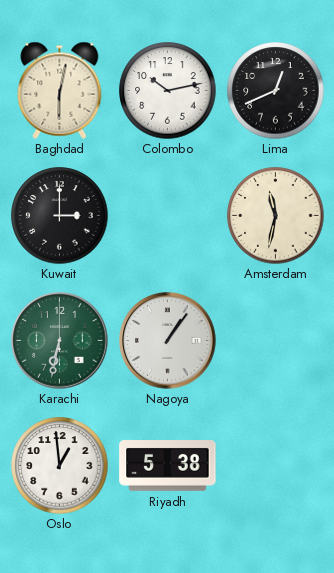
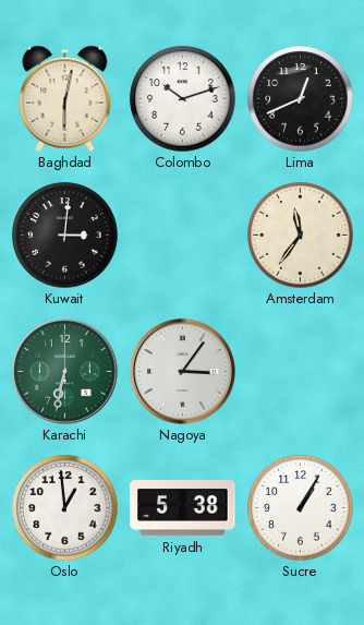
Colombo: 10:13 -> 10:12 (183, 99)
Kuwait: 3:00 -> 3:01 (65, 236)
Amsterdam: 11:32 -> 11:36 (301, 236)
Nagoya: 1:06 -> 3:06 (183, 372)
Sucre: none -> 1:05 (301, 508)
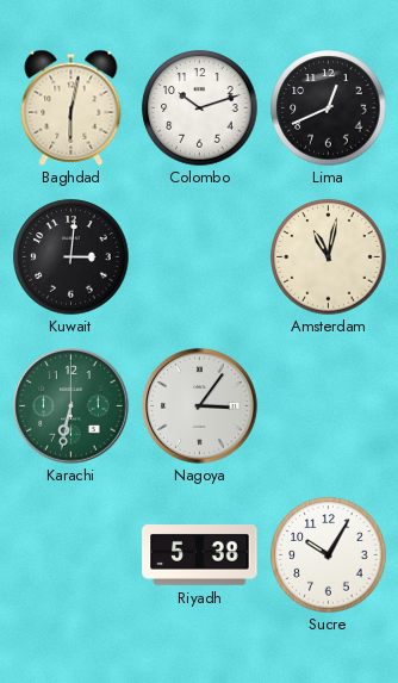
Amsterdam: 11:36 -> 11:02 (329, 257)
Oslo: 12:59 -> none (65, 508)
Sucre: 1:05 -> 10:05 (329, 555)
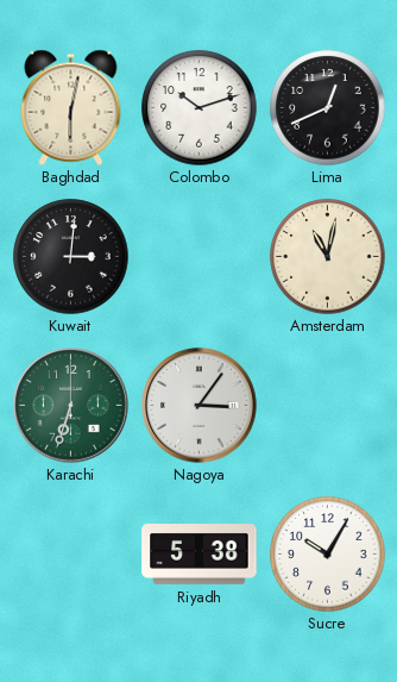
Karachi: 6:32 -> 6:33 (71, 406)
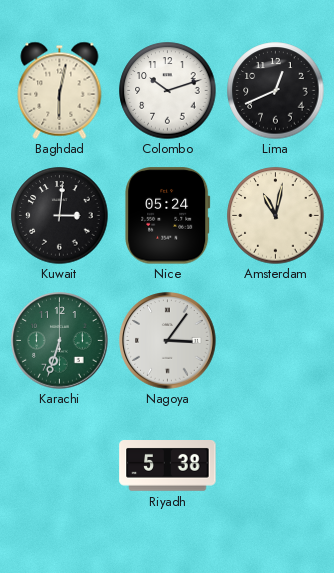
Nice: none -> 05:24 (168, 216)
Sucre: 10:05 -> none (328, 555)
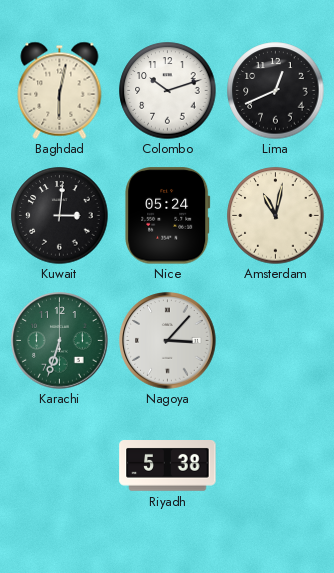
Nagoya: 3:06 -> 3:07 (168, 341)
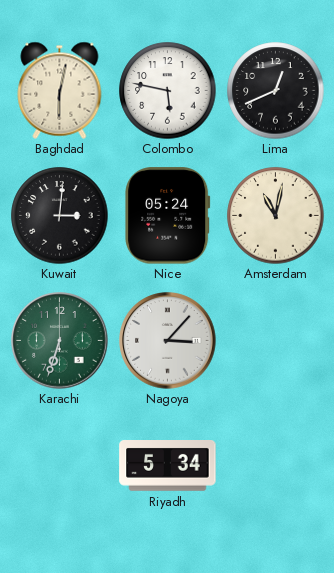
Colombo: 10:12 -> 5:47 (168, 91)
Riyadh: 5:38 -> 5:34 (168, 466)
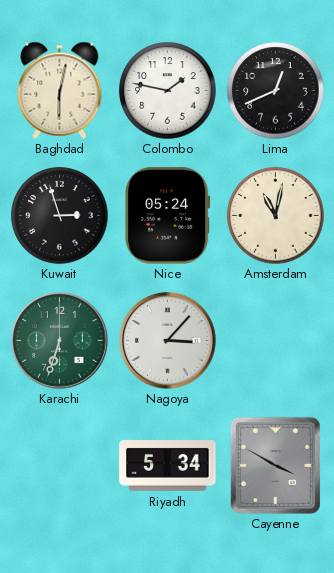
Colombo: 5:47 -> 1:47 (168, 91)
Kuwait: 3:01 -> 2:57 (60, 216)
Cayenne: none -> 3:50 (275, 465)
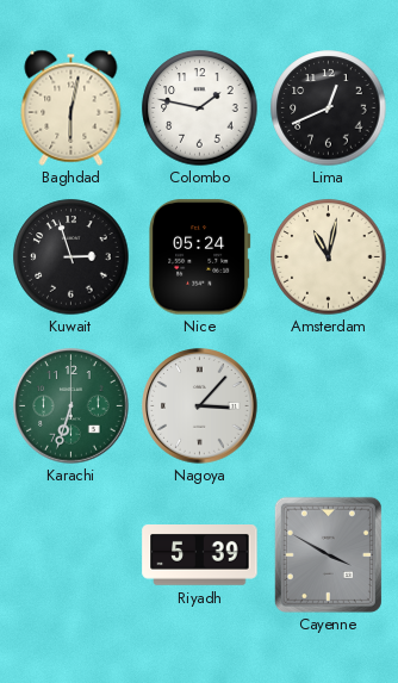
Riyadh: 5:34 -> 5:39 (200, 555)
